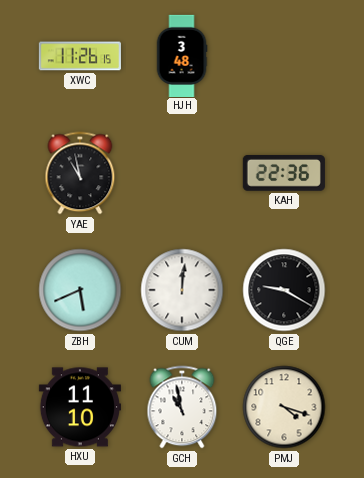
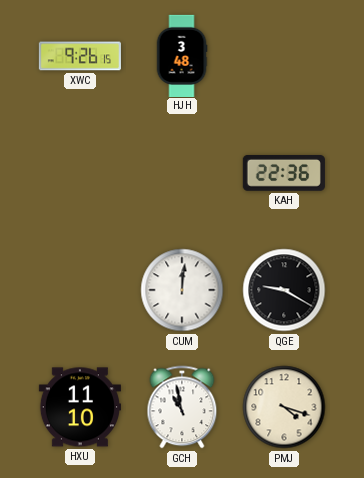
XWC: 11:26 -> 9:26 (80, 56)
YAE: 10:58 -> none (80, 173)
ZBH: 5:41 -> none (80, 290)
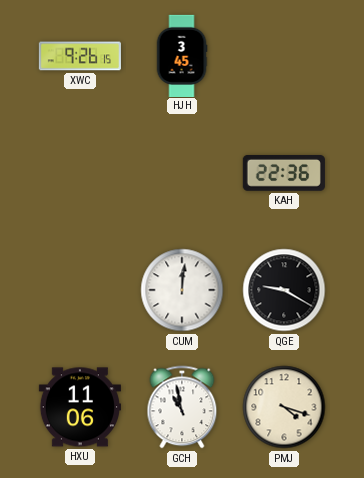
HJH: 3:48 -> 3:45 (182, 55)
HXU: 11:10 -> 11:06 (80, 407)
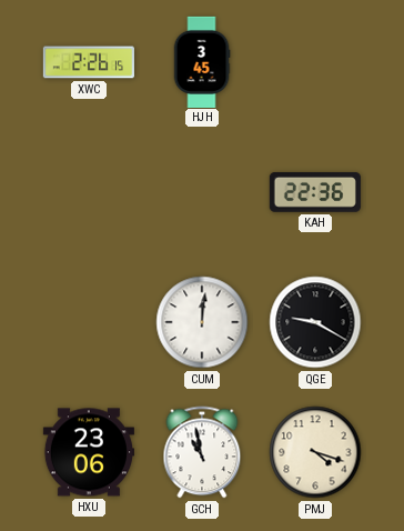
XWC: 9:26 -> 2:26 (89, 62)
HXU: 11:06 -> 23:06 (89, 452)
